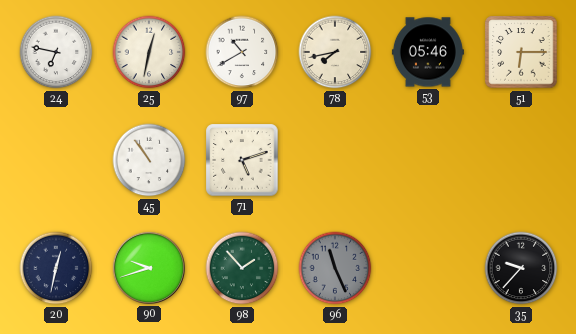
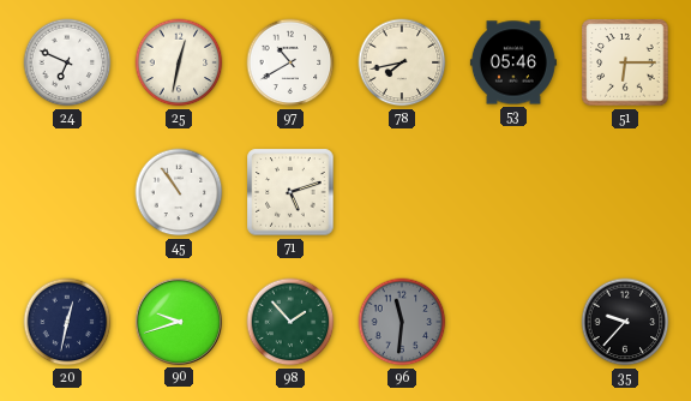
24: 6:47 -> 6:49 (67, 62)
96: 11:26 -> 11:31 (402, 322)
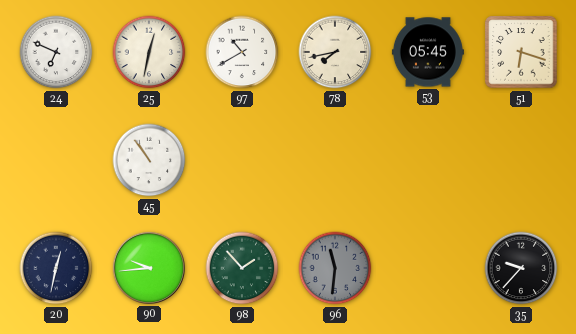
53: 05:46 -> 05:45 (428, 52)
51: 6:15 -> 6:18 (521, 52)
71: 5:12 -> none (290, 192)
90: 9:42 -> 9:44 (149, 268)
